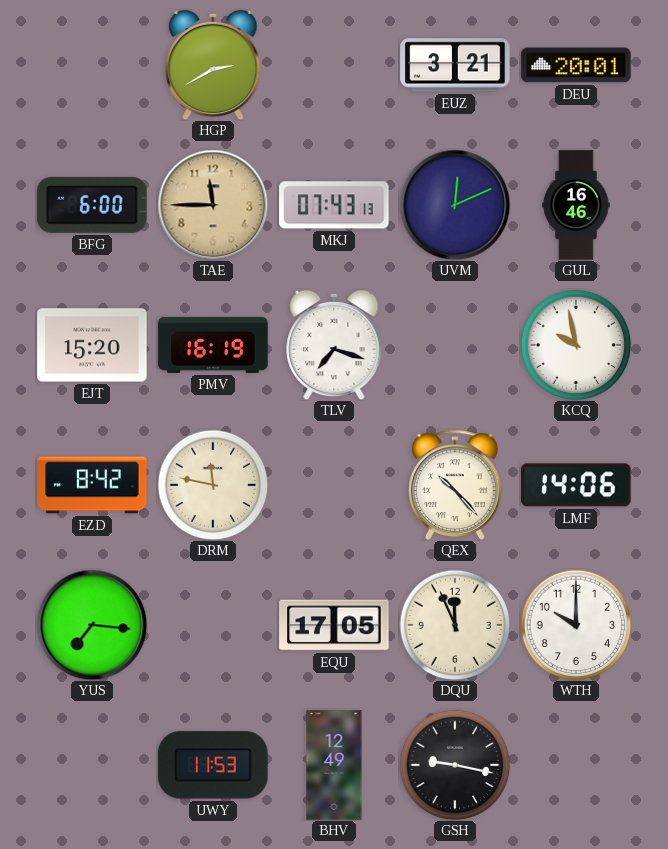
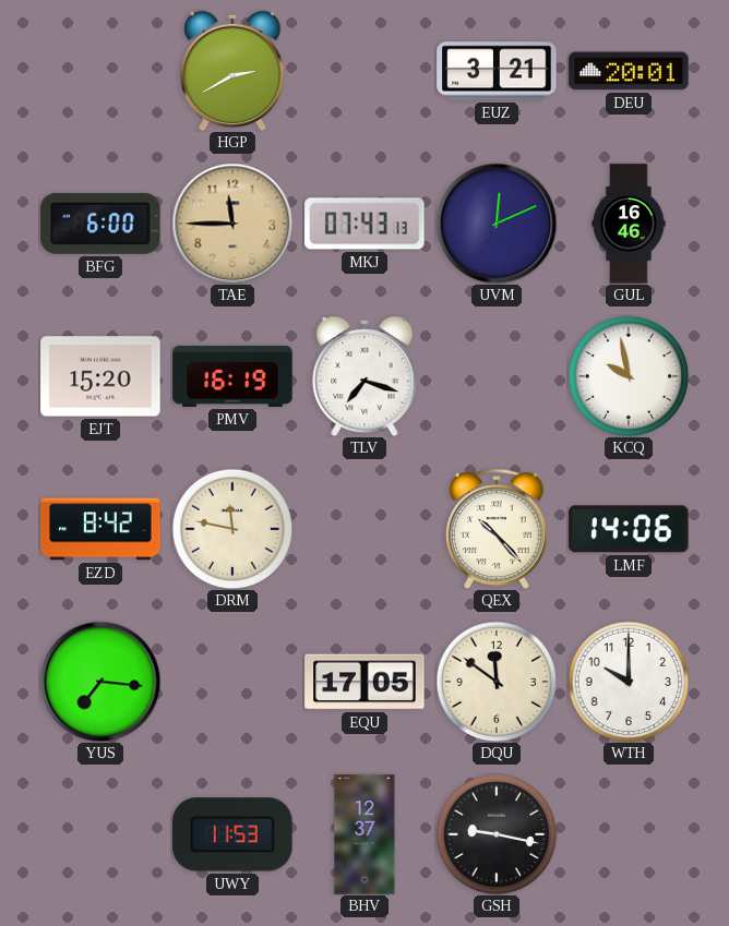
DQU: 11:56 -> 11:51 (497, 682)
BHV: 12:49 -> 12:37 (364, 834)
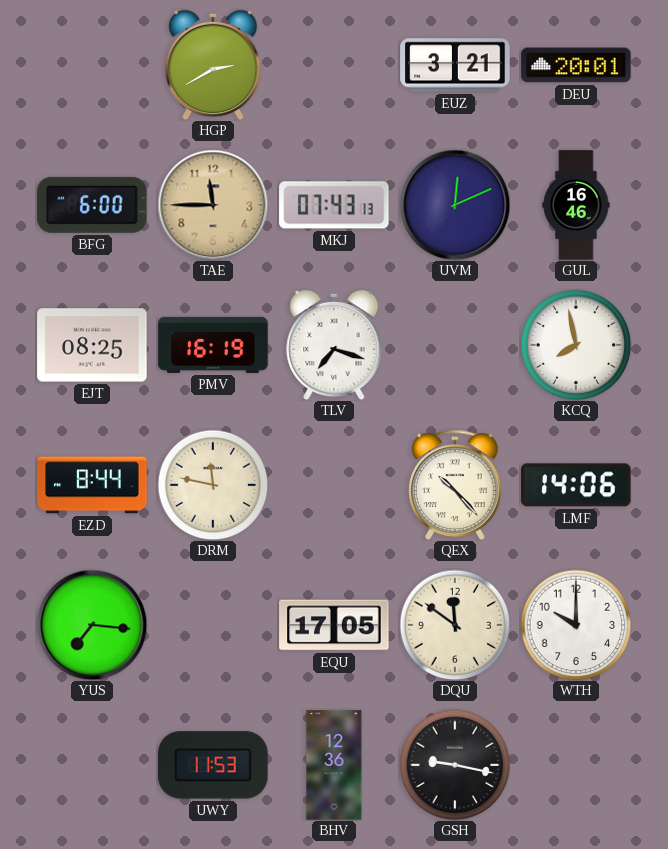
EJT: 15:20 -> 08:25 (92, 345)
KCQ: 9:58 -> 7:58 (576, 345)
EZD: 8:42 -> 8:44 (92, 485)
BHV: 12:37 -> 12:36 (334, 765)
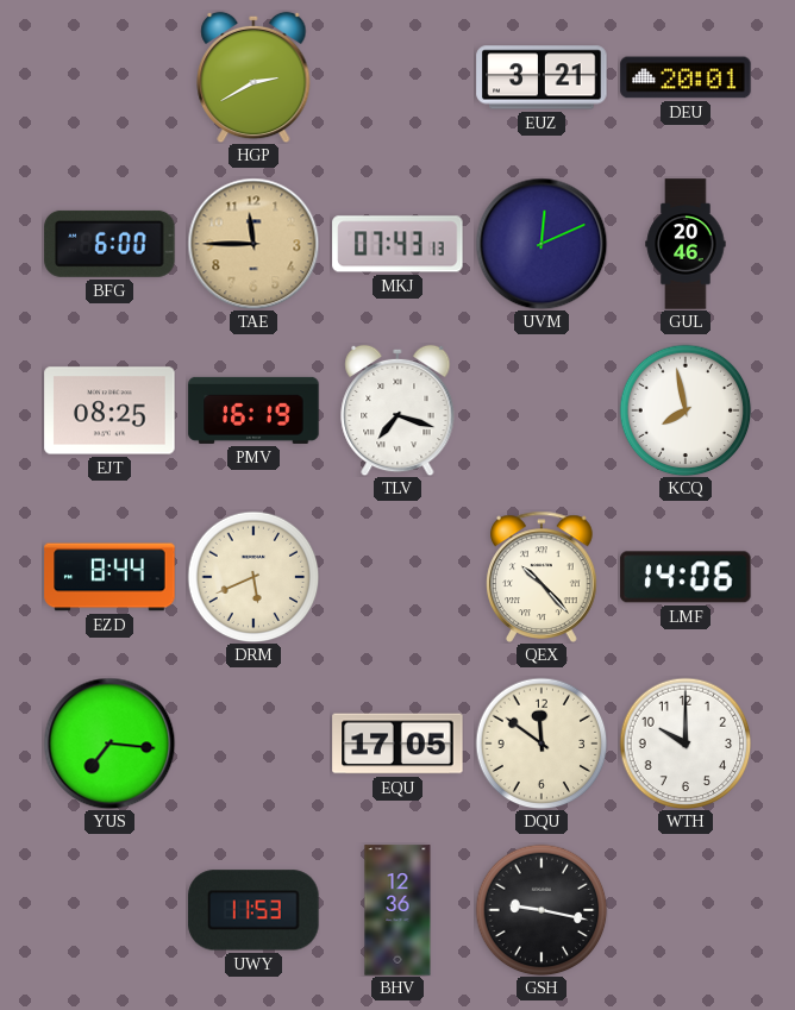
GUL: 16:46 -> 20:46 (686, 244)
DRM: 11:47 -> 5:41 (253, 577)
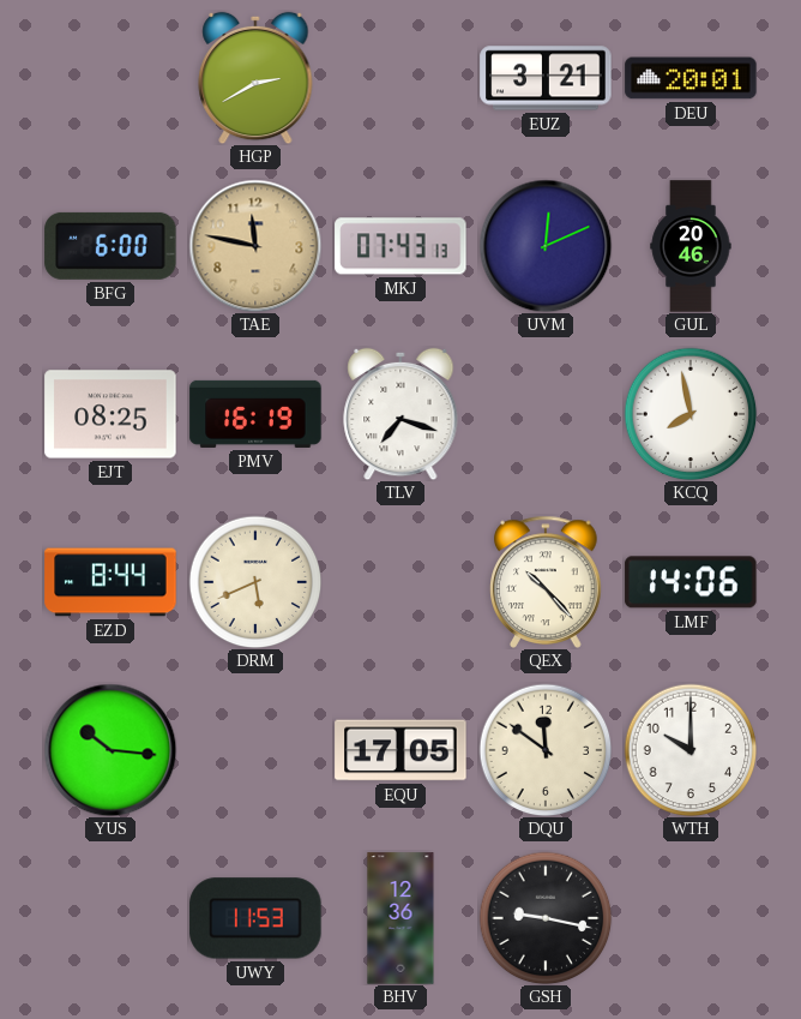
TAE: 11:45 -> 11:47 (255, 246)
YUS: 7:16 -> 10:16 (110, 750)
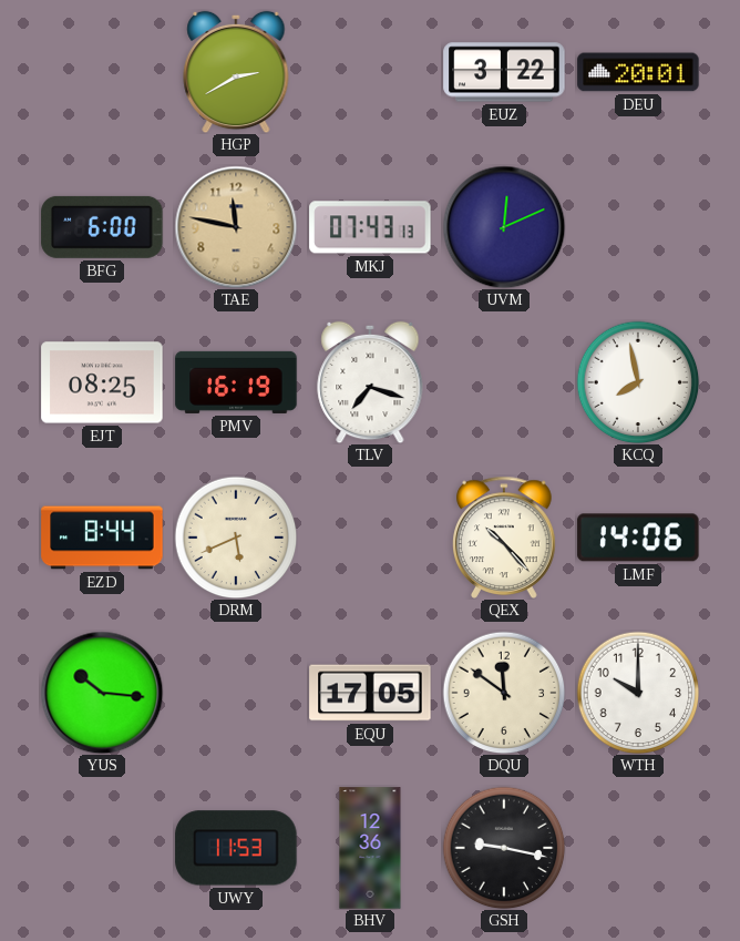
EUZ: 3:21 -> 3:22 (504, 72)
GUL: 20:46 -> none (691, 246)
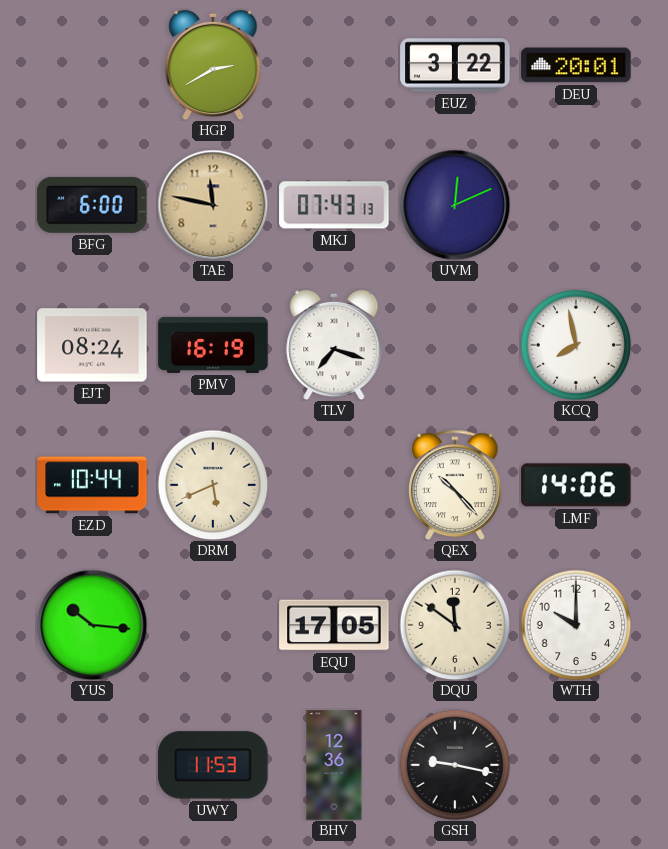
EJT: 08:25 -> 08:24 (92, 345)
EZD: 8:44 -> 10:44 (92, 485)
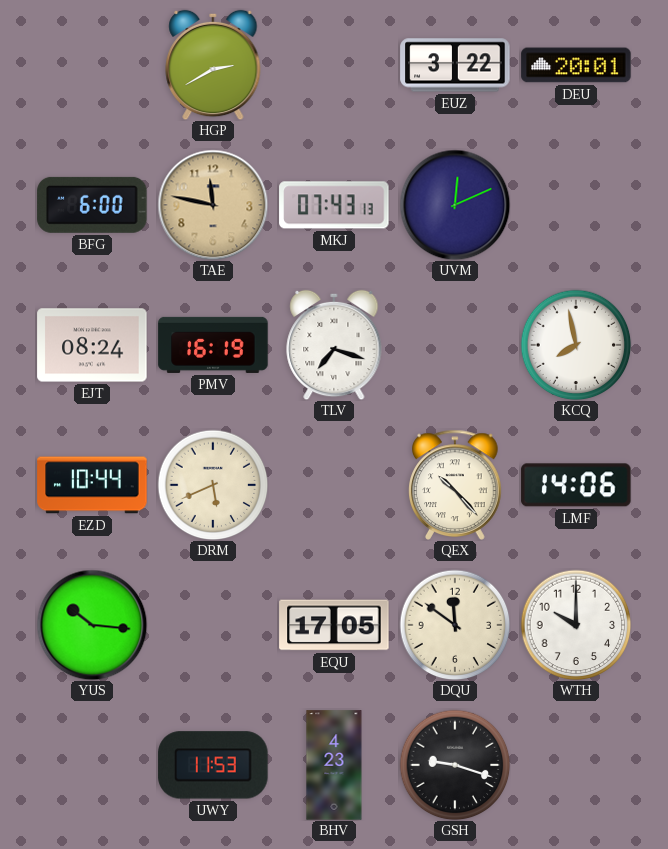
BHV: 12:36 -> 4:23 (334, 765)
GSH: 9:17 -> 9:18 (455, 765)
